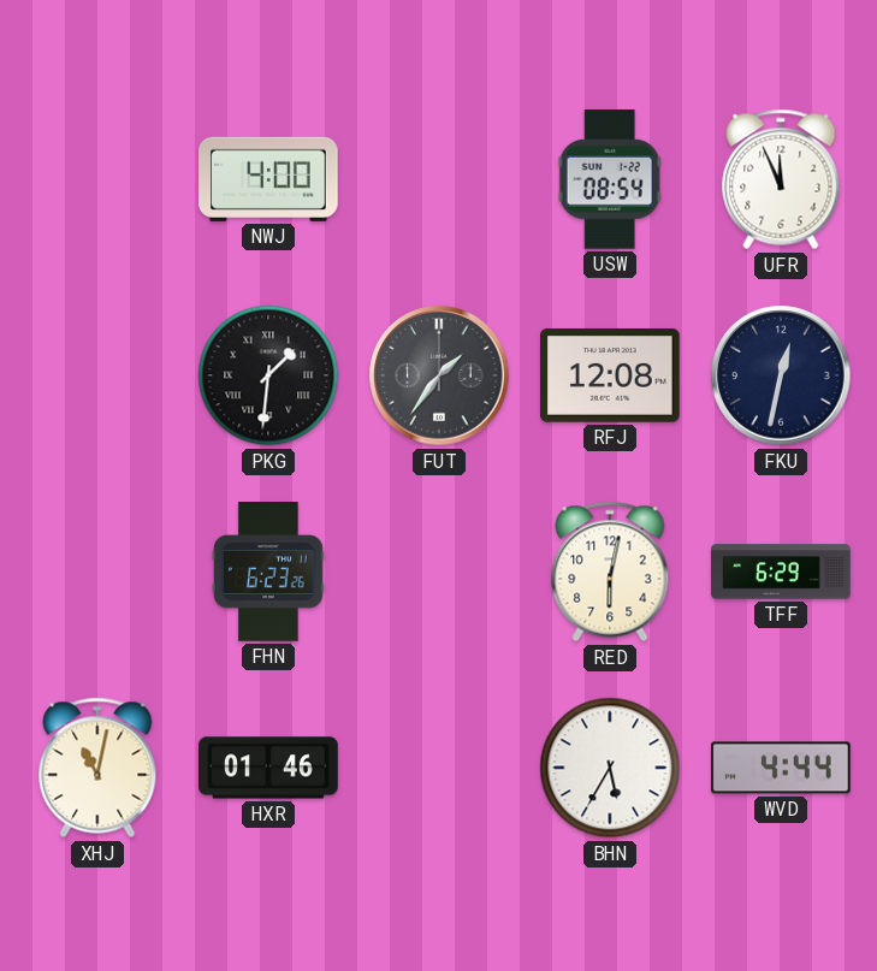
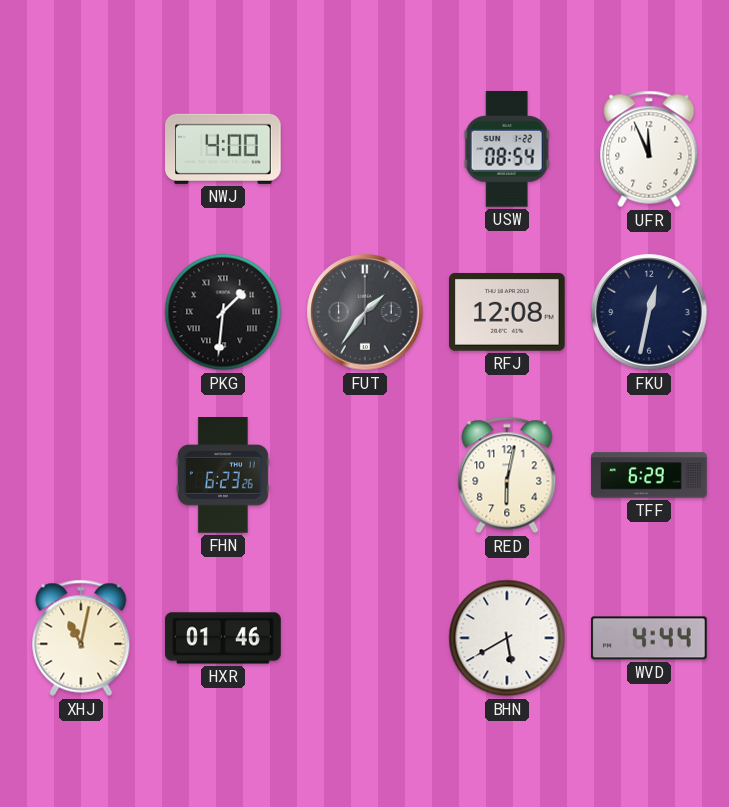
BHN: 5:35 -> 5:40 (507, 638)
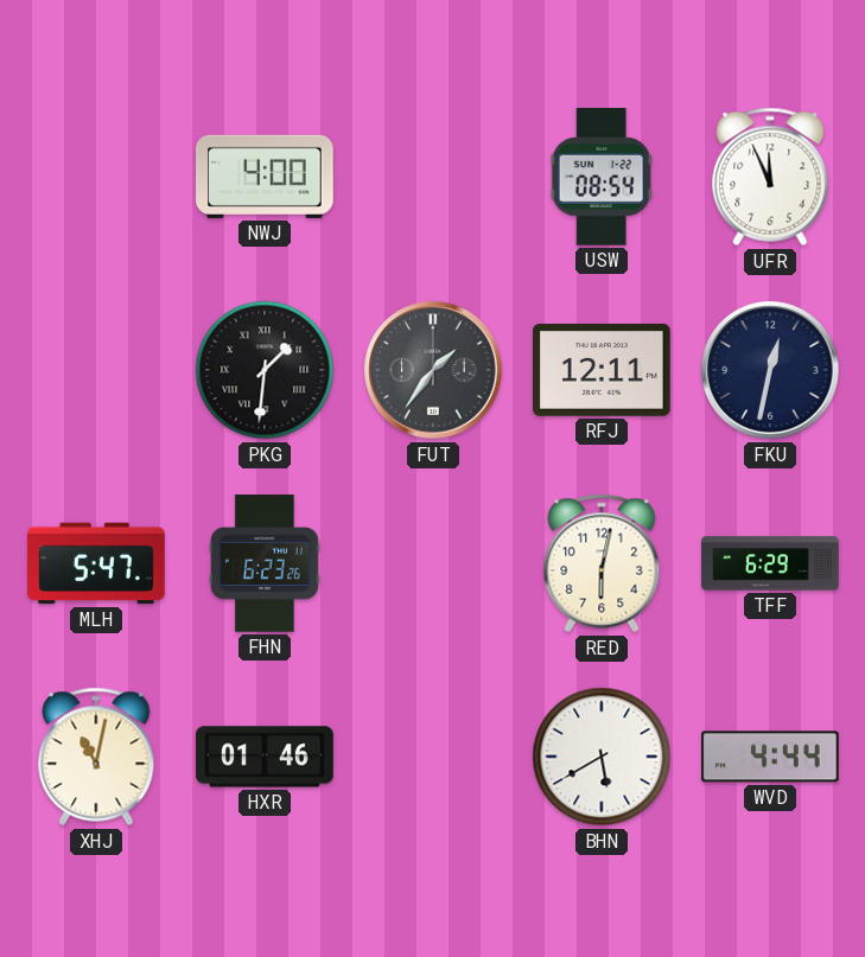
RFJ: 12:08 -> 12:11 (603, 370)
MLH: none -> 5:47 (96, 563)
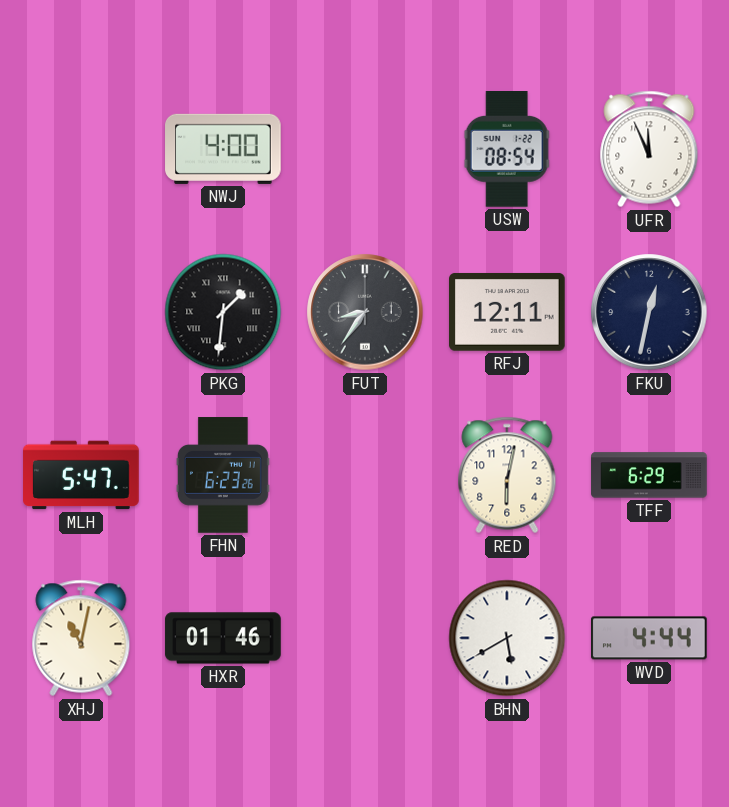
FUT: 1:36 -> 8:36 (365, 312)
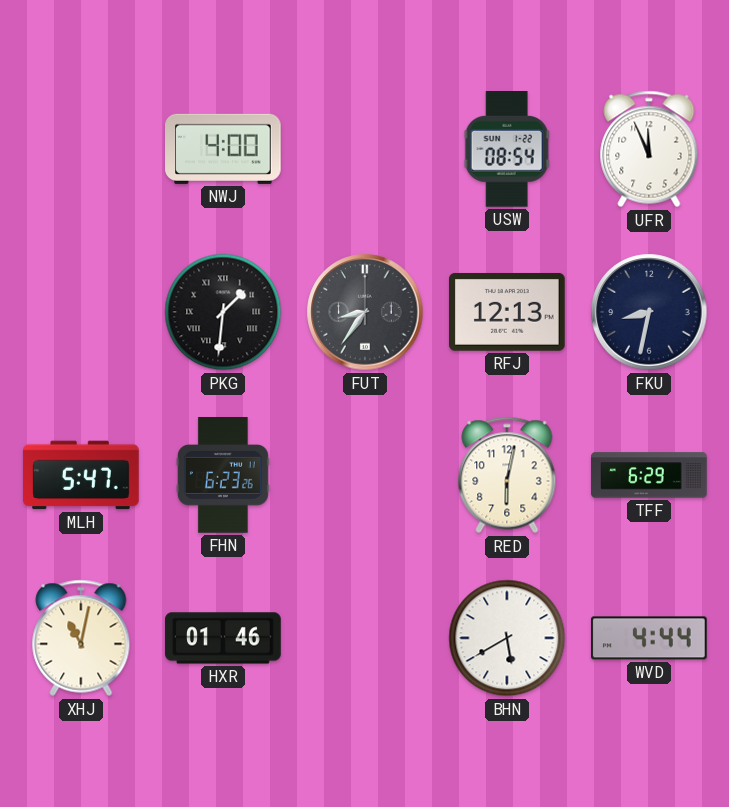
RFJ: 12:11 -> 12:13 (508, 312)
FKU: 12:32 -> 8:32 (649, 312)
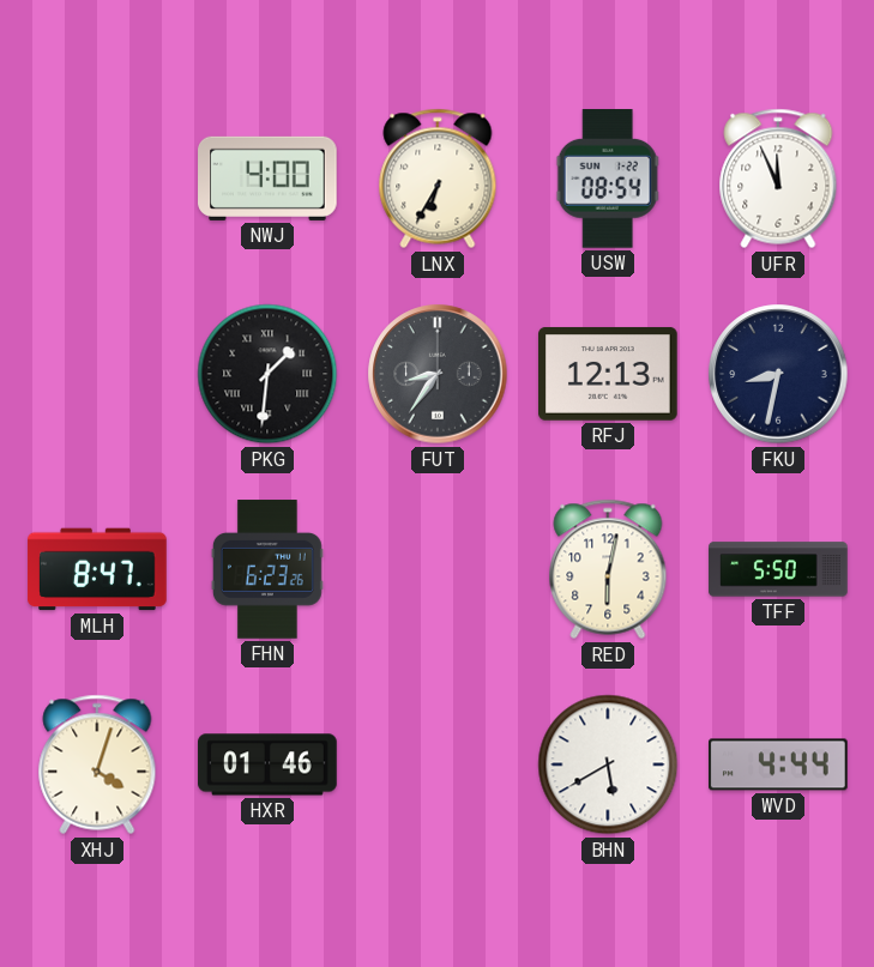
LNX: none -> 6:35 (438, 179)
MLH: 5:47 -> 8:47 (97, 569)
TFF: 6:29 -> 5:50 (778, 569)
XHJ: 11:02 -> 4:03 (97, 764)
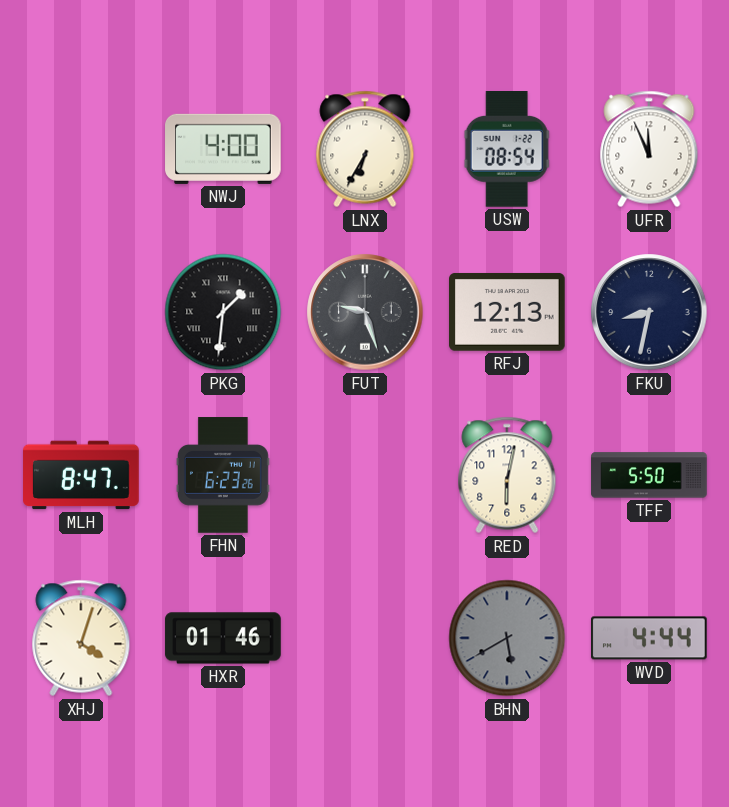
FUT: 8:36 -> 9:27 (365, 312)
BHN dial: white -> grey (507, 638)
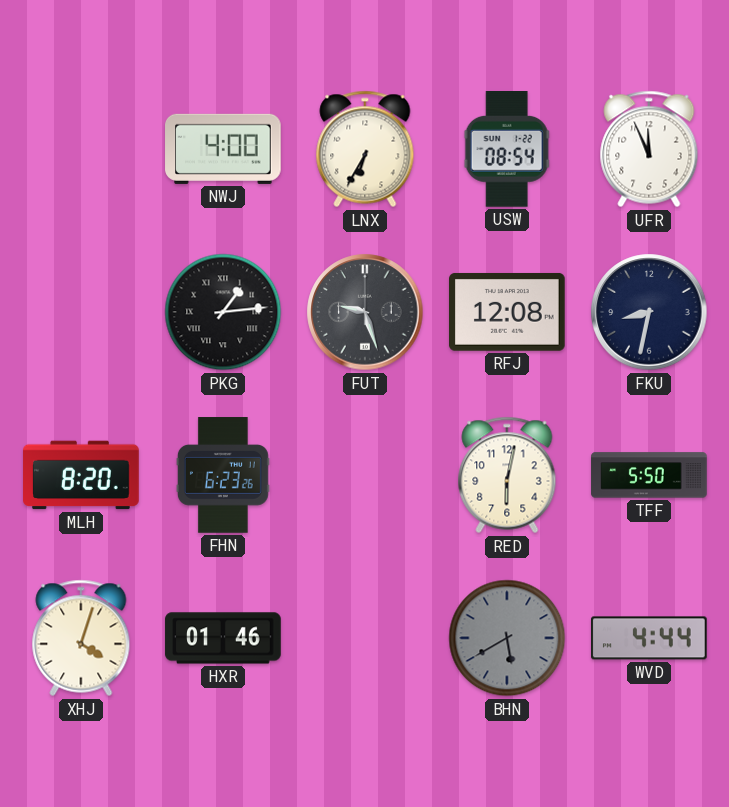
PKG: 1:31 -> 1:14 (223, 312)
RFJ: 12:13 -> 12:08 (508, 312)
MLH: 8:47 -> 8:20 (81, 475)
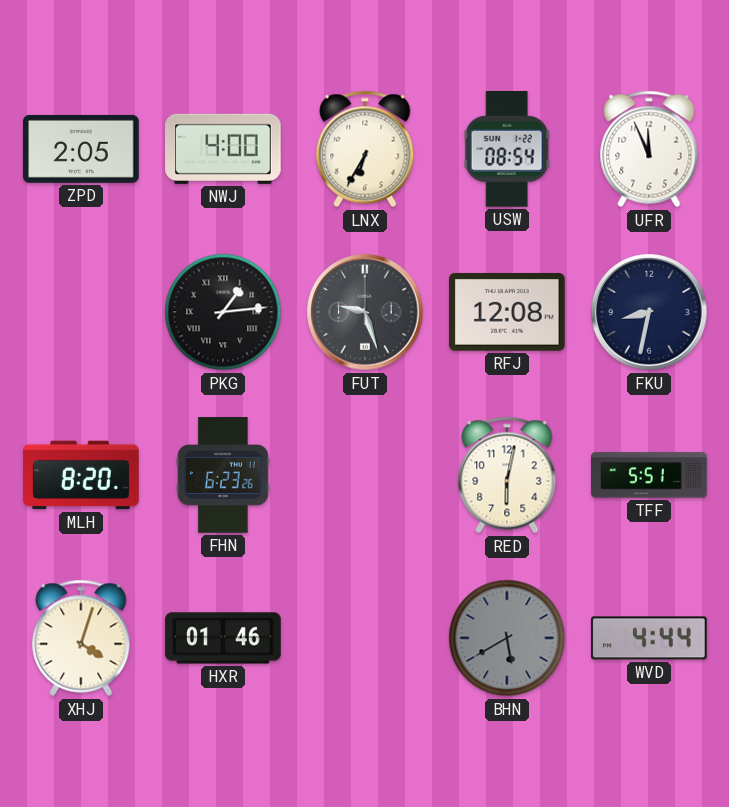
ZPD: none -> 2:05 (82, 149)
TFF: 5:50 -> 5:51 (649, 475)
